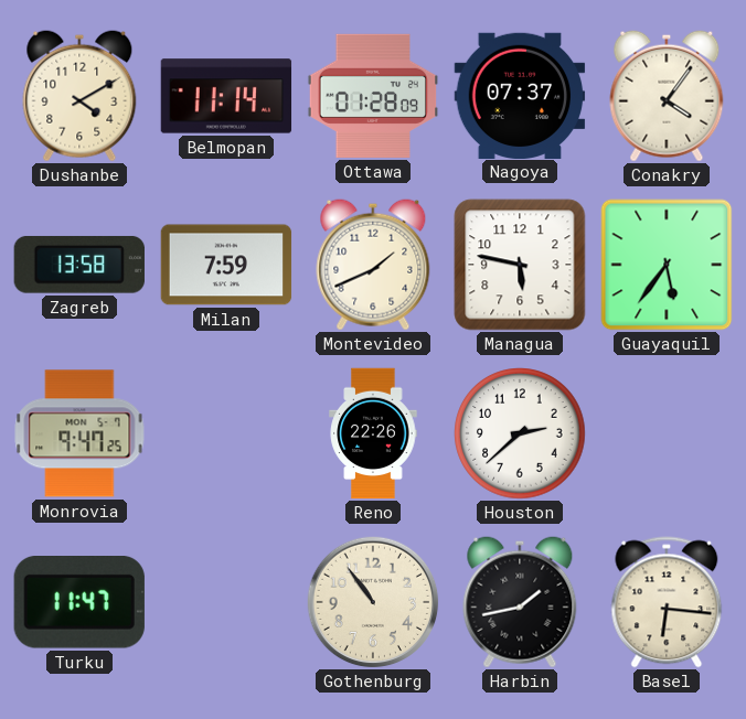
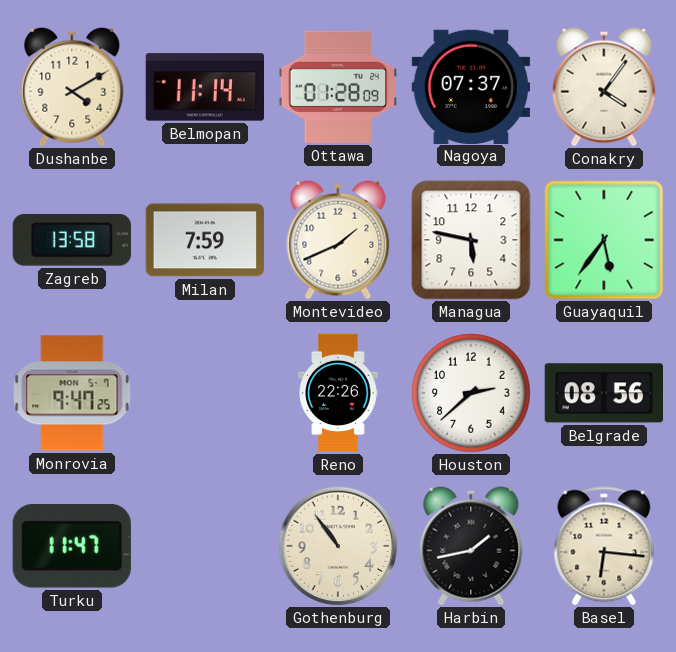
Belgrade: none -> 08:56 (603, 393)
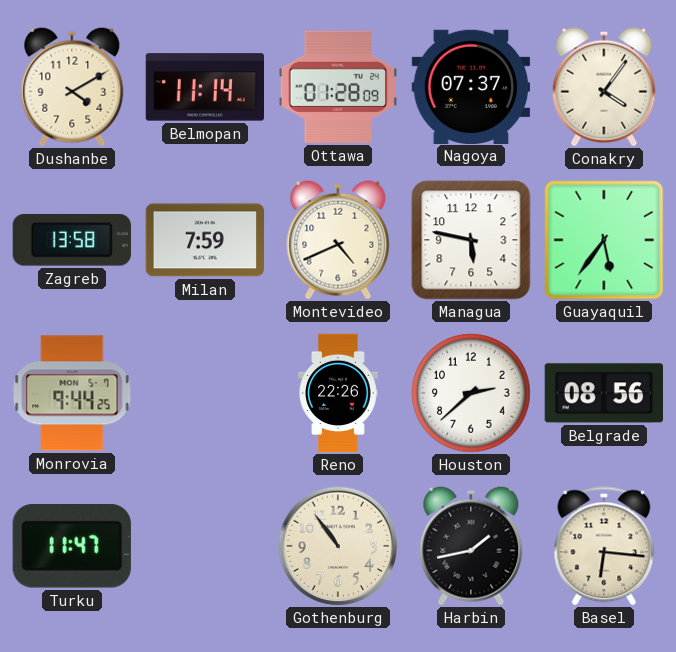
Montevideo: 1:41 -> 4:41 (338, 240)
Monrovia: 9:47 -> 9:44 (72, 393)
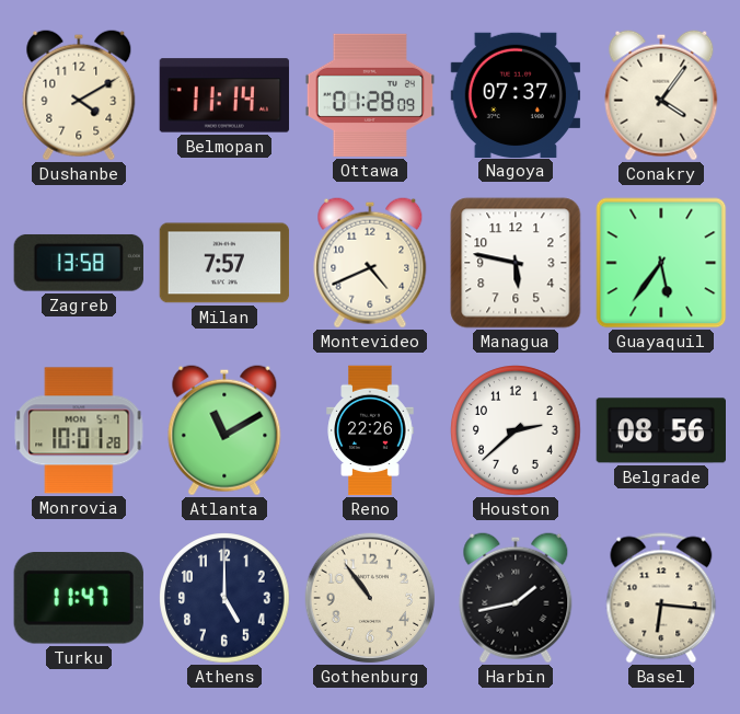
Milan: 7:59 -> 7:57 (224, 263)
Monrovia: 9:44 -> 10:01 (79, 430)
Atlanta: none -> 11:10 (224, 430)
Athens: none -> 5:00 (224, 598)
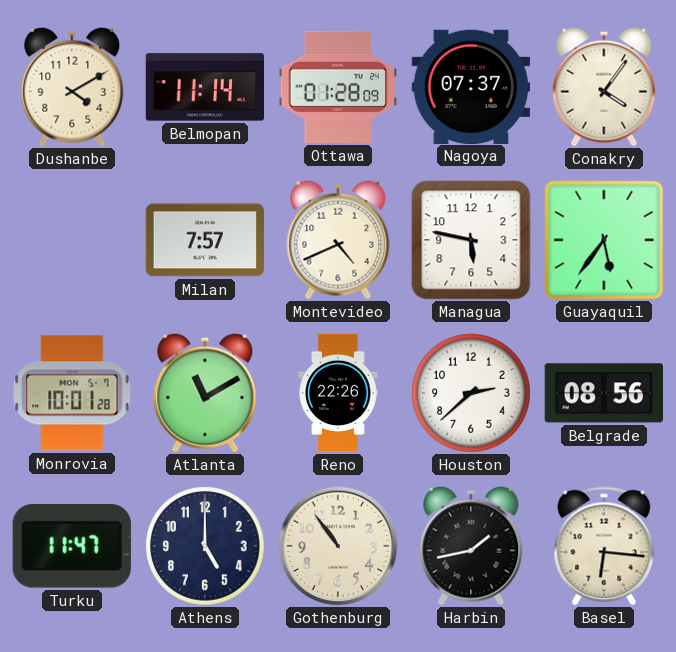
Zagreb: 13:58 -> none (79, 263)
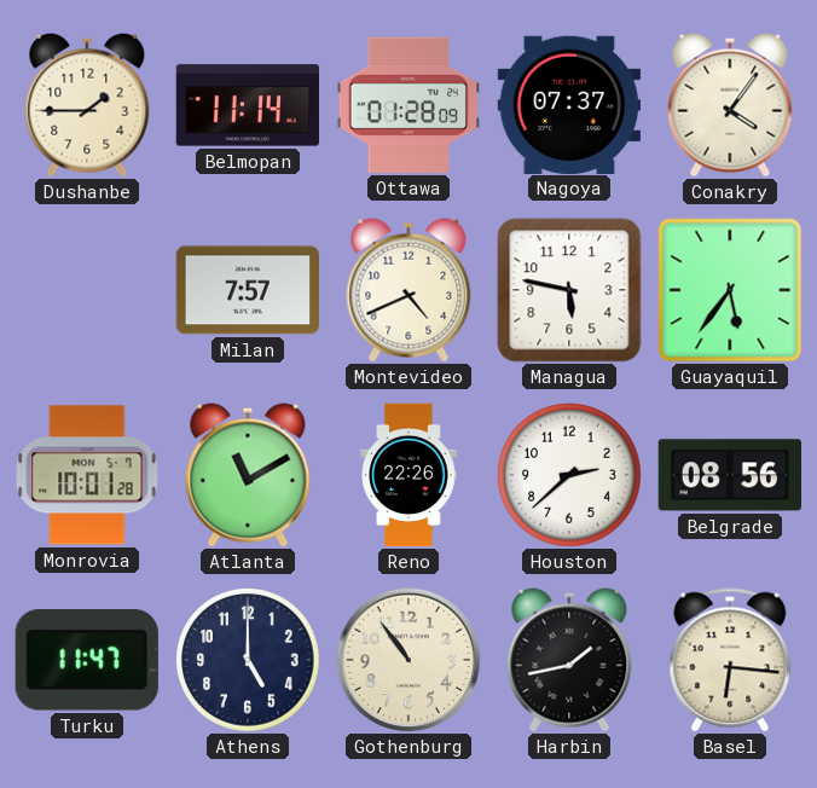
Dushanbe: 4:10 -> 1:45 (87, 105)
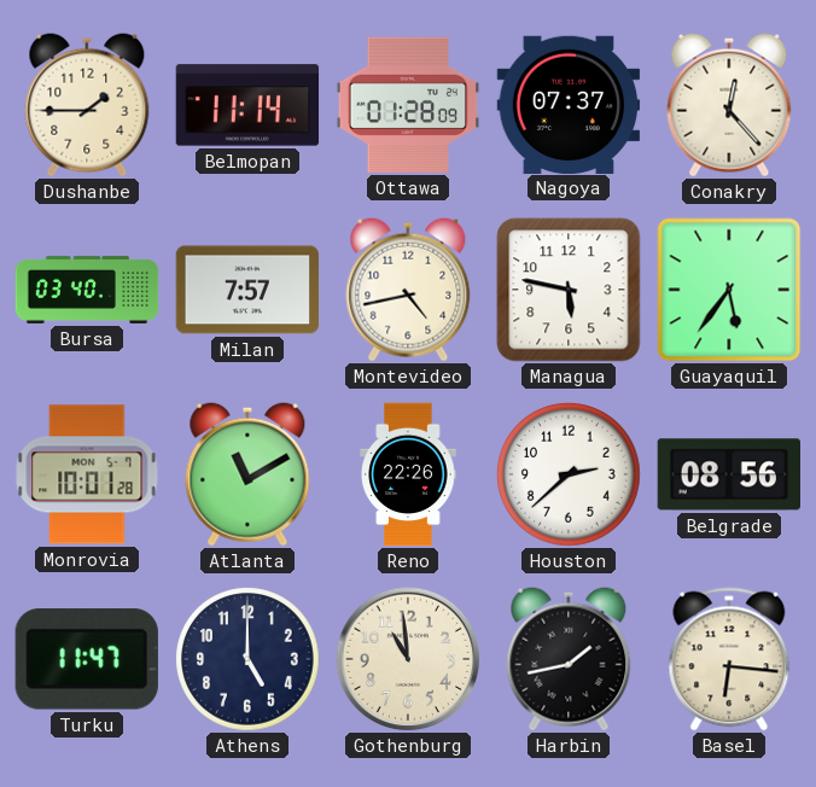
Conakry: 4:06 -> 12:23 (729, 105)
Bursa: none -> 03:40 (87, 290)
Montevideo: 4:41 -> 4:43 (408, 290)
Gothenburg: 10:54 -> 10:59 (408, 659)
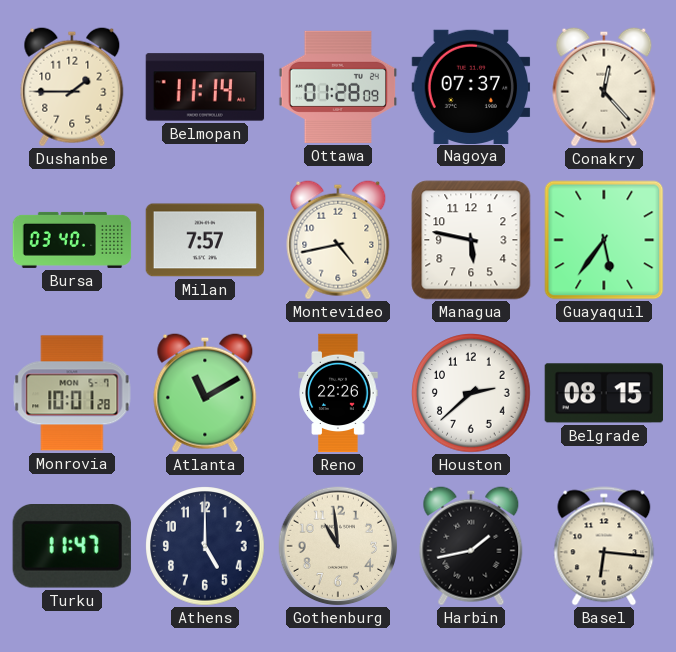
Belgrade: 08:56 -> 08:15 (603, 393)
